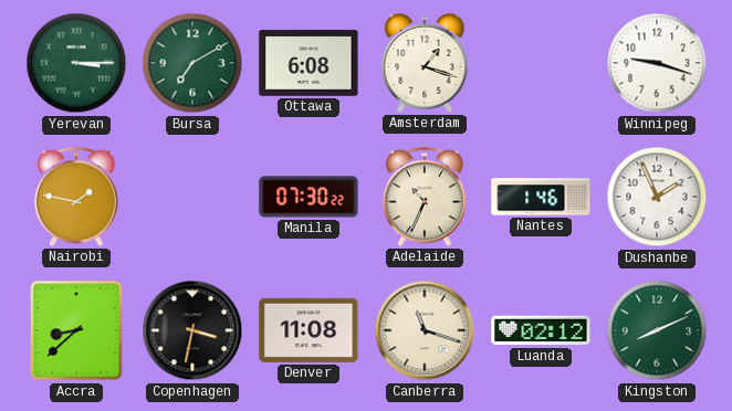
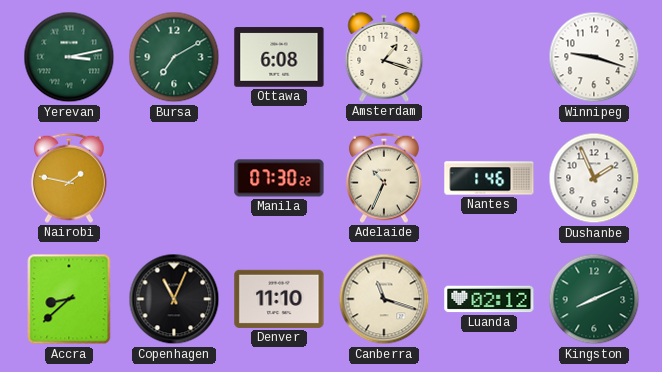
Yerevan: 3:15 -> 3:13 (69, 57)
Copenhagen: 3:32 -> 11:04 (174, 299)
Denver: 11:08 -> 11:10 (279, 299)
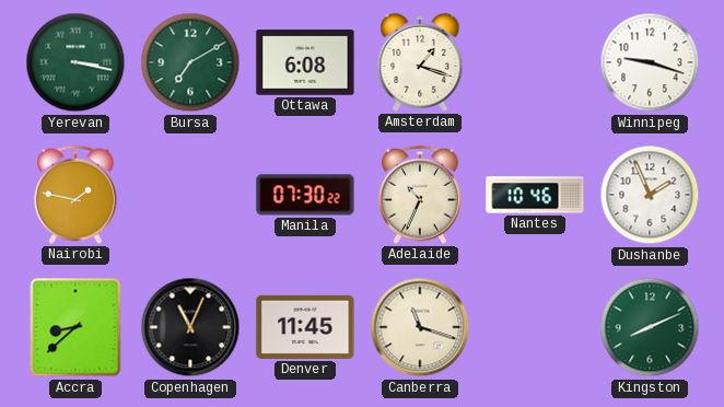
Yerevan: 3:13 -> 3:17 (75, 62)
Nantes: 1:46 -> 10:46 (535, 195)
Denver: 11:10 -> 11:45 (305, 327)
Luanda: 02:12 -> none (489, 299)
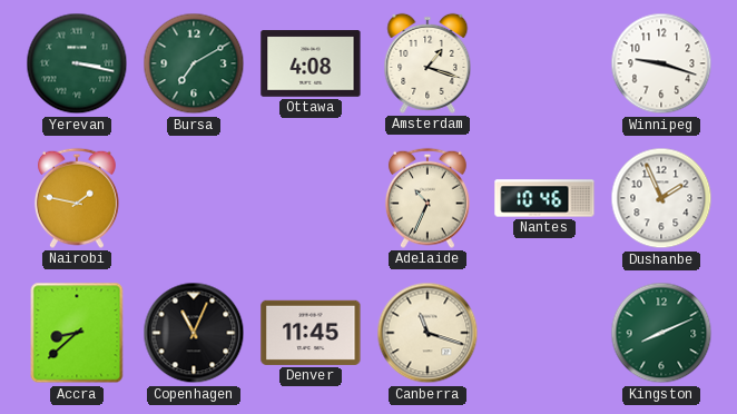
Ottawa: 6:08 -> 4:08 (311, 63)
Manila: 07:30 -> none (305, 195)
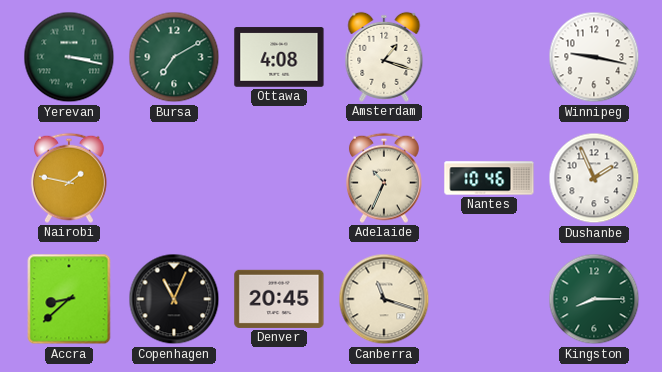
Winnipeg: 9:18 -> 9:17 (594, 57)
Denver: 11:45 -> 20:45 (279, 299)
Kingston: 8:11 -> 8:15 (594, 299)
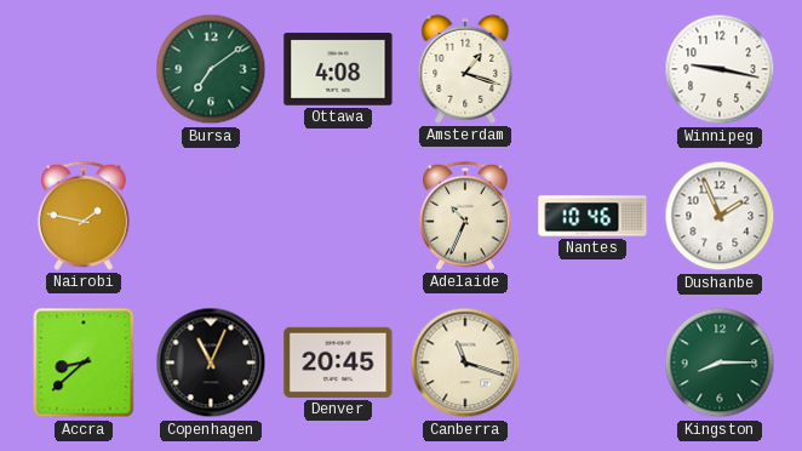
Yerevan: 3:17 -> none (69, 57)
Bursa: 7:10 -> 7:09 (211, 69)
